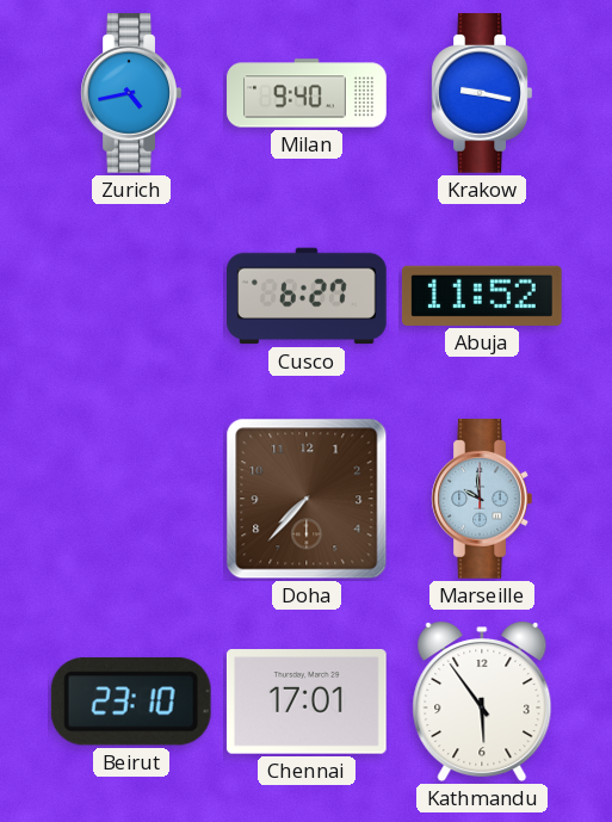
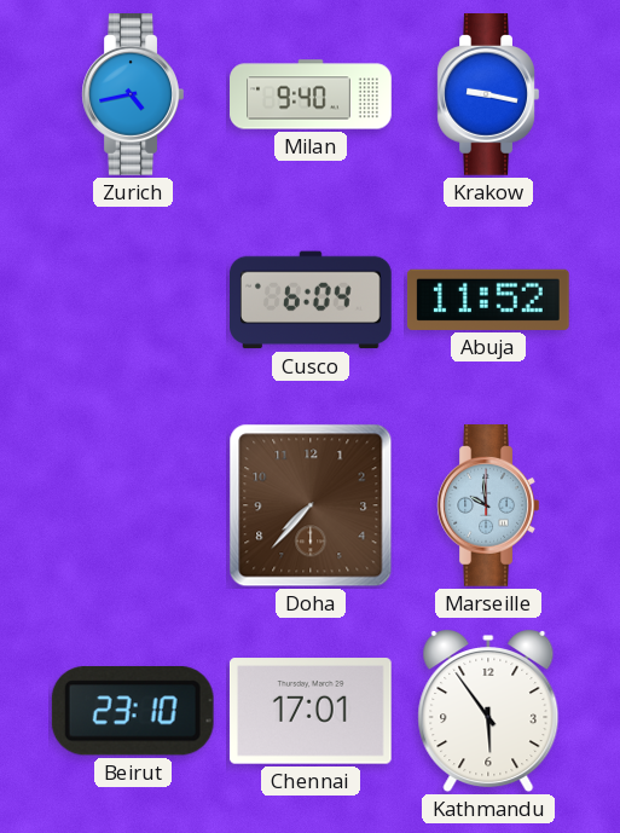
Cusco: 6:27 -> 6:04 (312, 300)
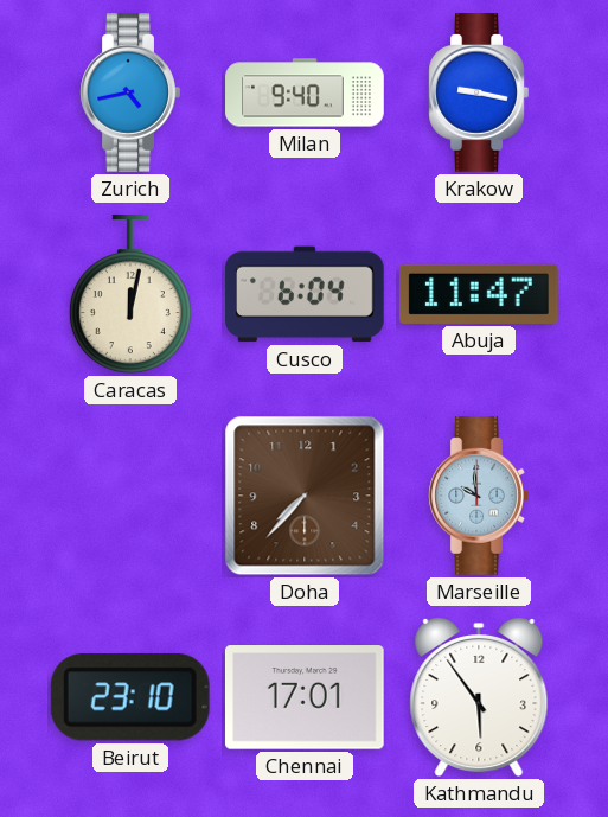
Caracas: none -> 12:02 (130, 295)
Abuja: 11:52 -> 11:47 (479, 294)
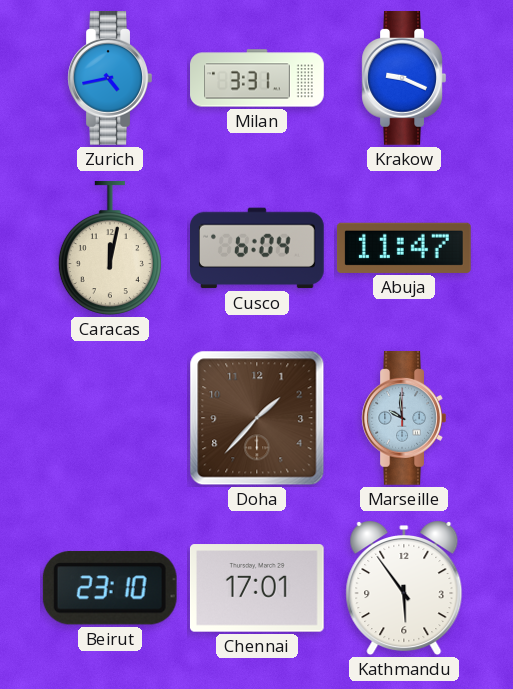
Milan: 9:40 -> 3:31 (257, 78)
Krakow: 9:17 -> 9:19 (404, 79)
Doha: 7:37 -> 1:37 (257, 418)
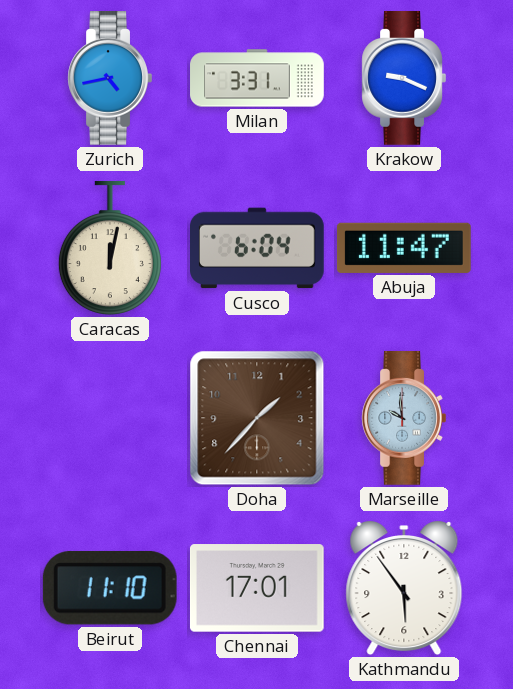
Beirut: 23:10 -> 11:10 (110, 588)
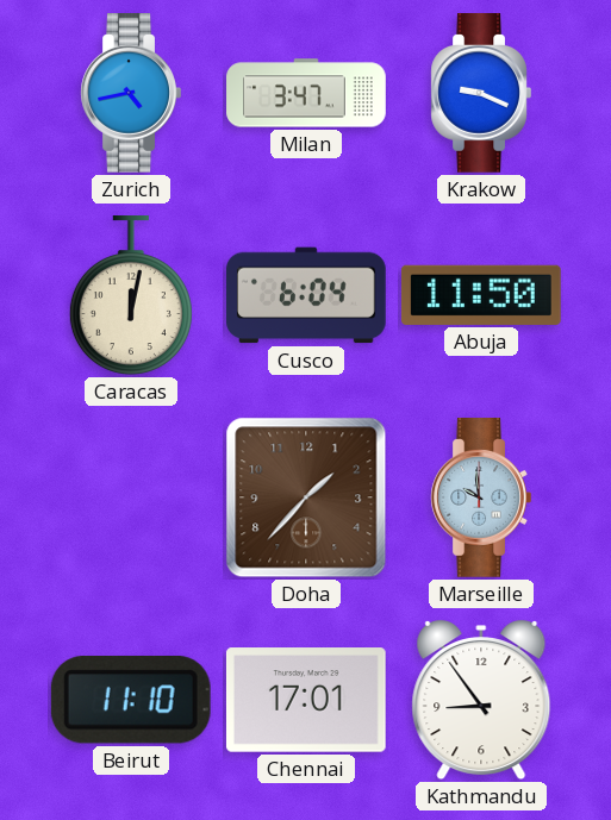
Milan: 3:31 -> 3:47 (306, 93)
Abuja: 11:47 -> 11:50 (481, 295)
Kathmandu: 5:54 -> 8:54 (481, 701)
